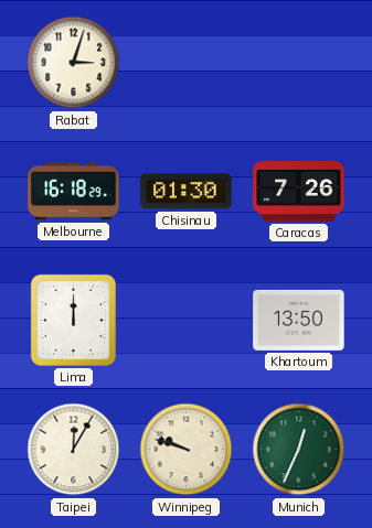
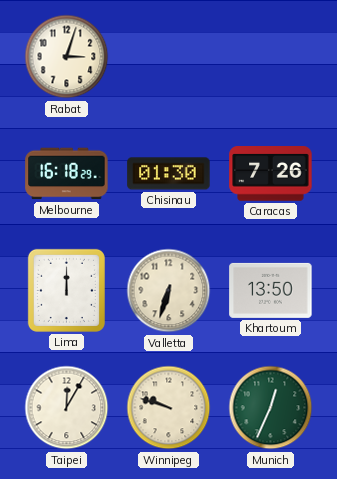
Valletta: none -> 6:33 (169, 291)
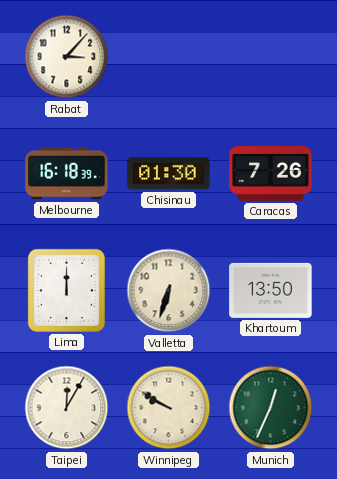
Rabat: 3:03 -> 3:07 (67, 57)
Melbourne: 16:18:29 -> 16:18:39 (67, 174)
Winnipeg: 9:48 -> 9:50 (169, 408)
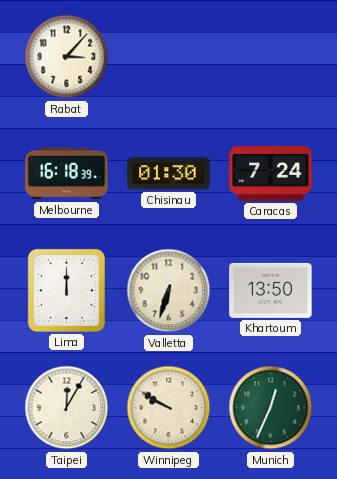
Caracas: 7:26 -> 7:24 (271, 174)
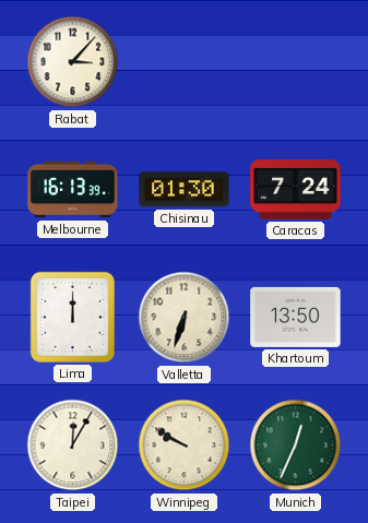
Melbourne: 16:18 -> 16:13 (73, 190)
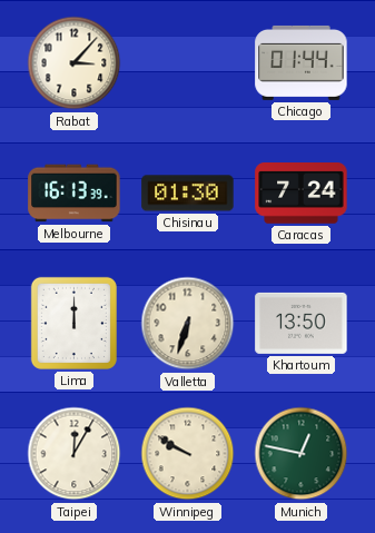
Chicago: none -> 01:44 (302, 62)
Munich: 12:34 -> 12:47 (302, 454)
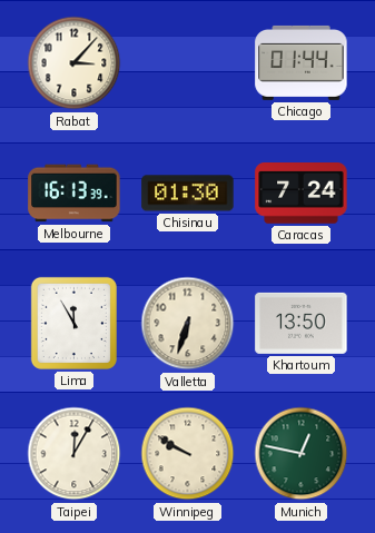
Lima: 12:00 -> 11:55 (73, 323)
